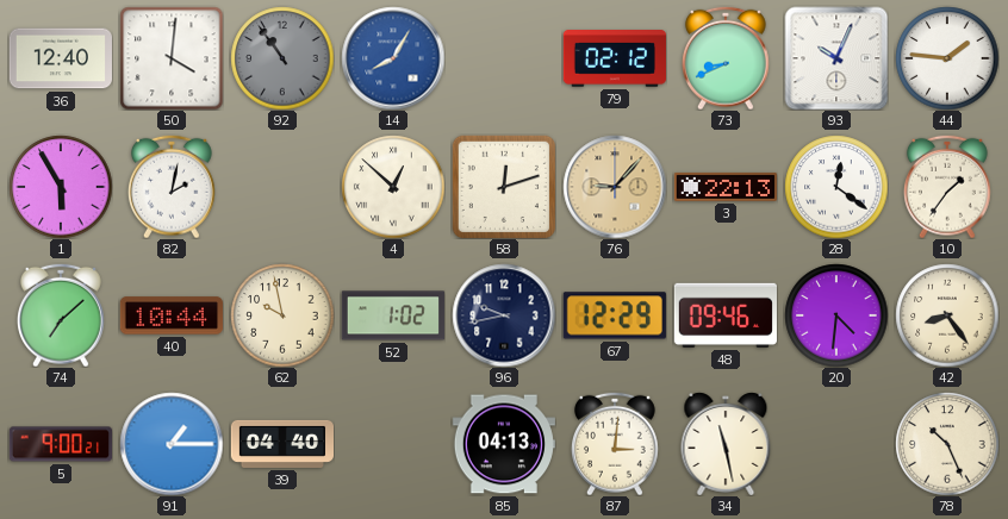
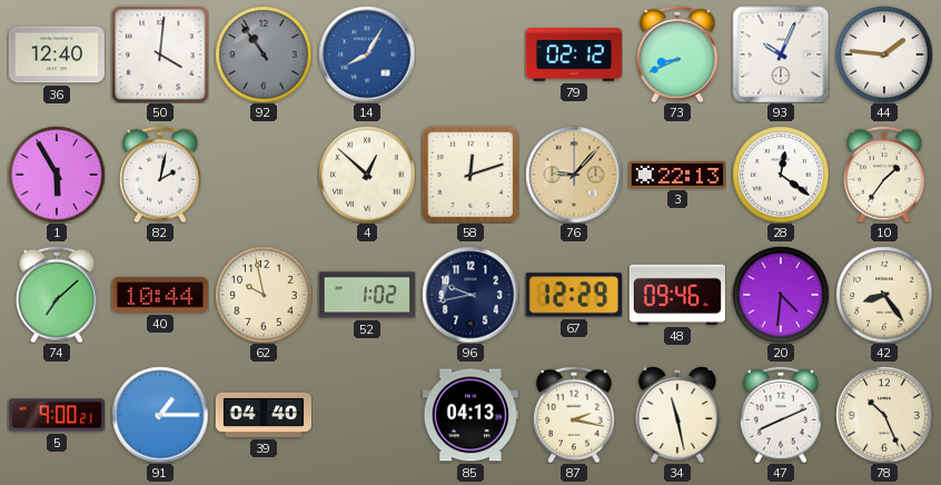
87: 3:01 -> 2:17 (574, 415)
47: none -> 8:11 (781, 415)
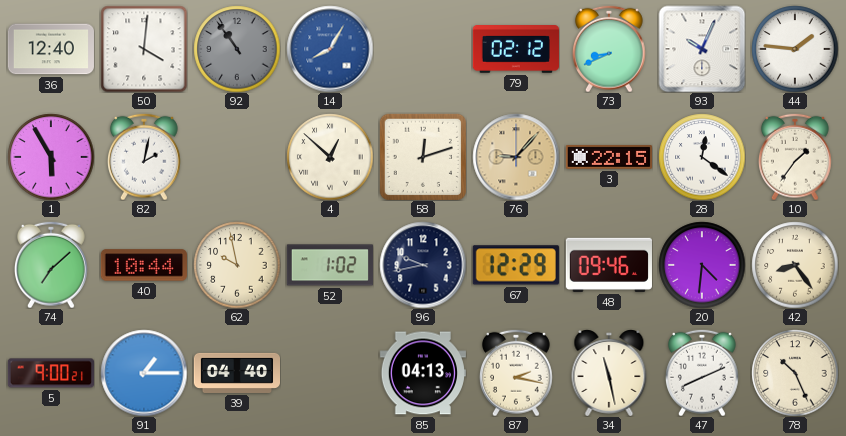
3: 22:13 -> 22:15 (608, 157)
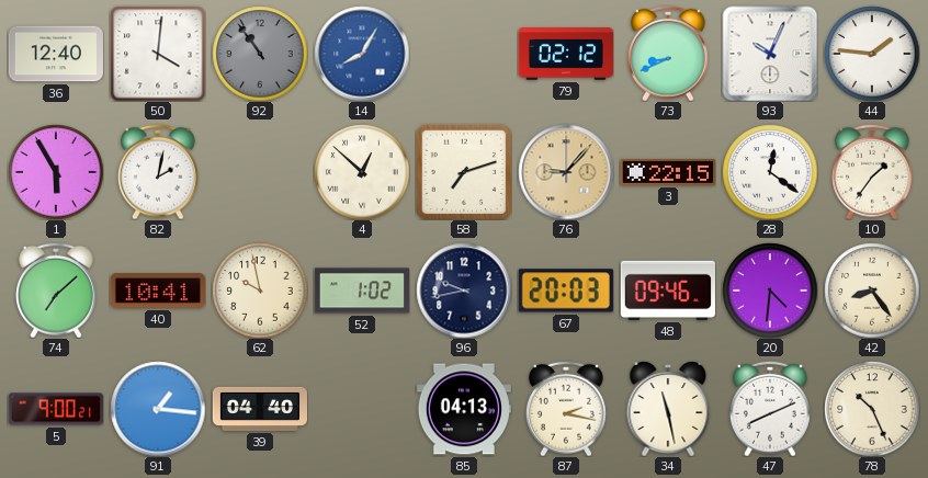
58: 12:12 -> 7:12 (463, 171)
40: 10:44 -> 10:41 (158, 291)
67: 12:29 -> 20:03 (566, 291)
91: 1:15 -> 1:16 (158, 409)
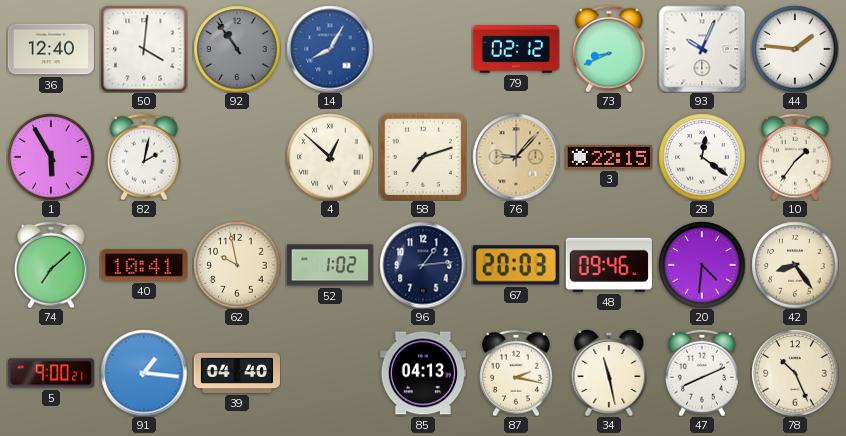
96: 9:43 -> 1:14 (423, 265)
